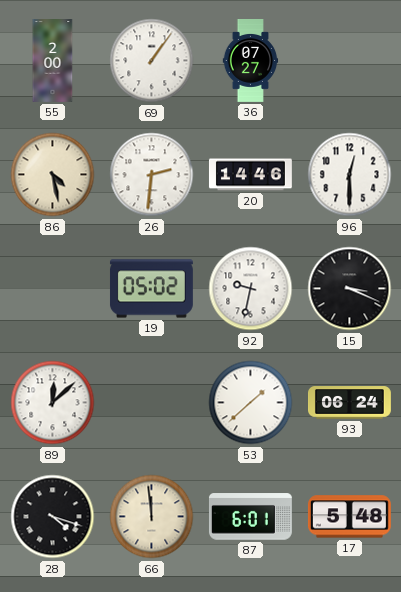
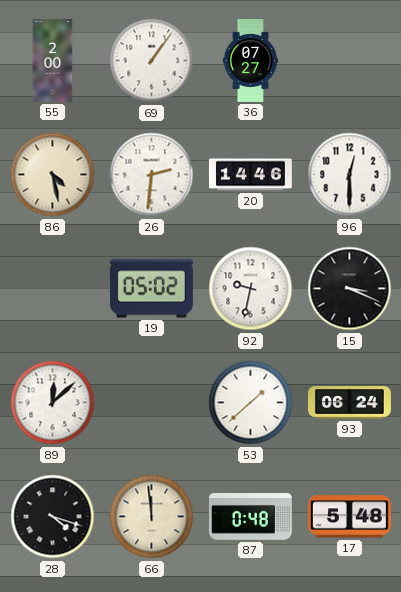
87: 6:01 -> 0:48 (250, 517)
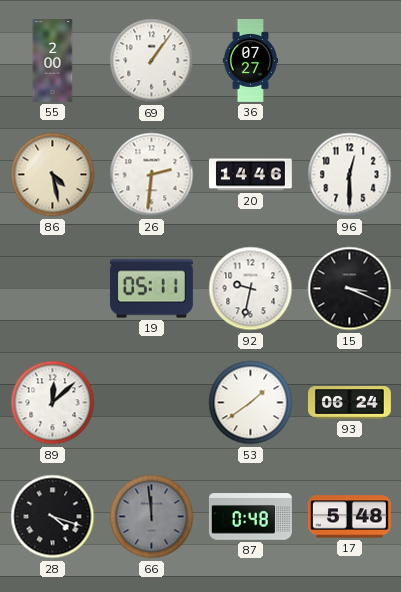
19: 05:02 -> 05:11 (151, 289)
53: 1:38 -> 1:39 (251, 403)
66 dial: cream -> grey (152, 517)
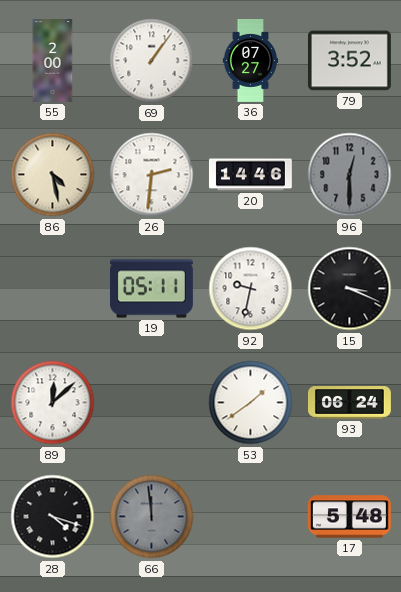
79: none -> 3:52 (349, 61)
96 dial: white -> grey (350, 175)
87: 0:48 -> none (250, 517)
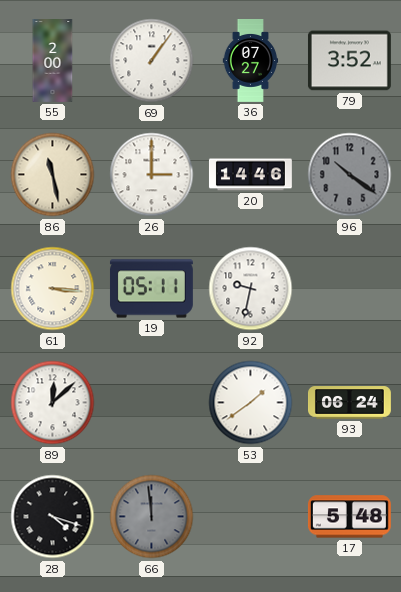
86: 4:28 -> 11:28 (53, 175)
26: 2:31 -> 3:00 (152, 175)
96: 12:30 -> 10:21 (350, 175)
61: none -> 3:16 (53, 289)
15: 3:19 -> none (350, 289)
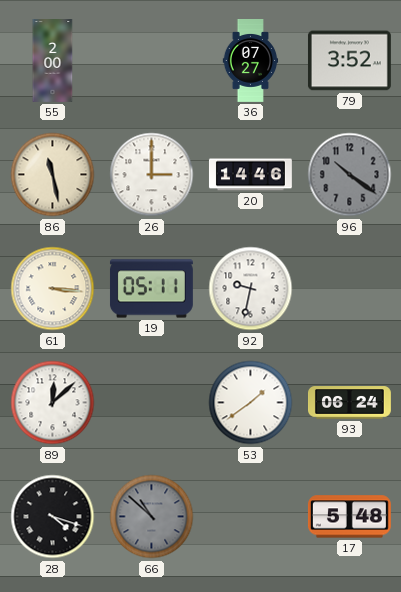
69: 1:06 -> none (152, 61)
66: 11:59 -> 10:52 (152, 517)
